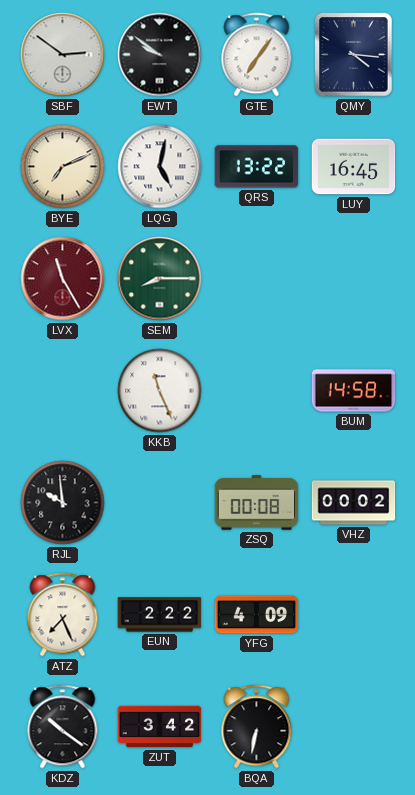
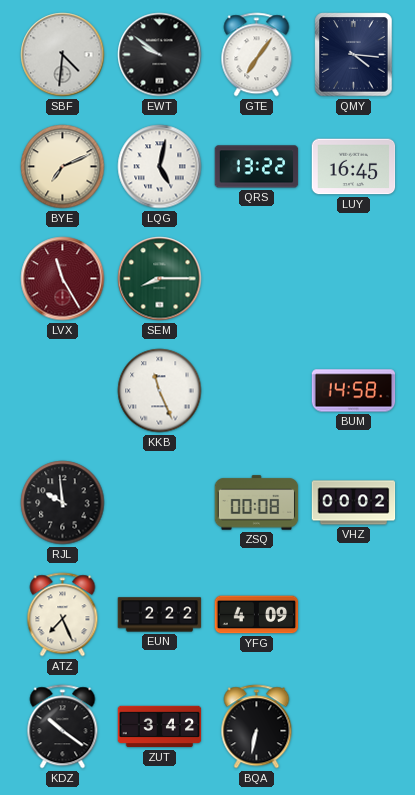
SBF: 2:51 -> 4:31 (63, 55)
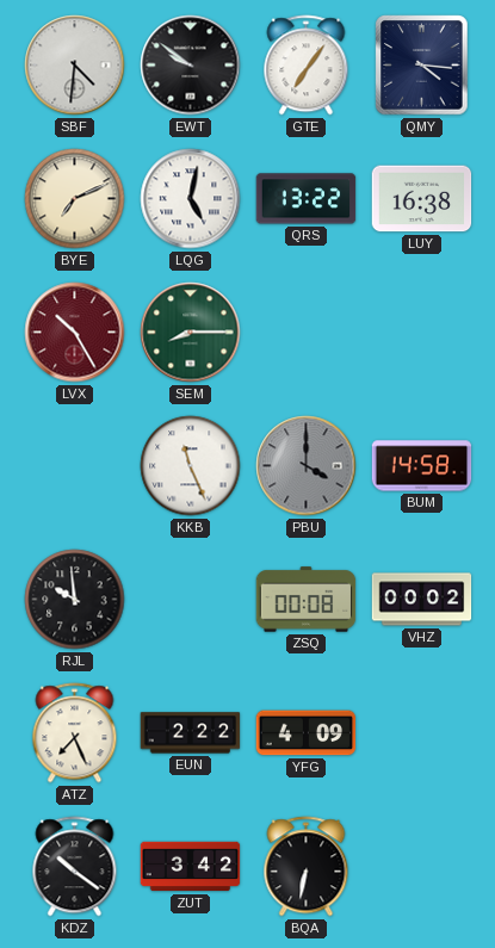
LUY: 16:45 -> 16:38 (422, 199)
LVX: 11:25 -> 10:25 (75, 333)
PBU: none -> 4:00 (307, 466)
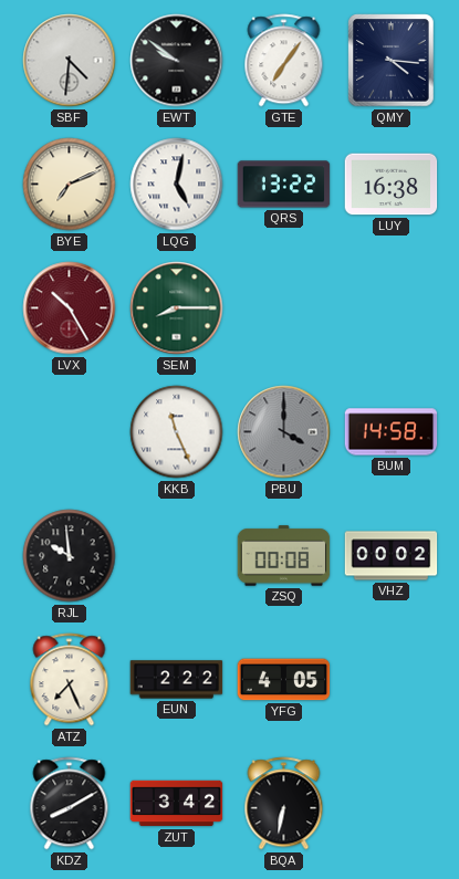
YFG: 4:09 -> 4:05 (284, 680)
KDZ: 10:21 -> 8:10 (70, 804)
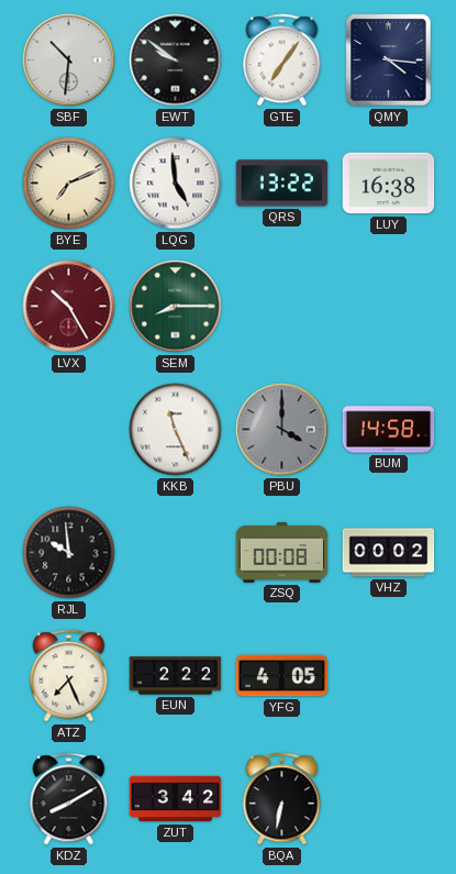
SBF: 4:31 -> 10:31 (69, 60)
LQG: 5:02 -> 4:59 (176, 184)
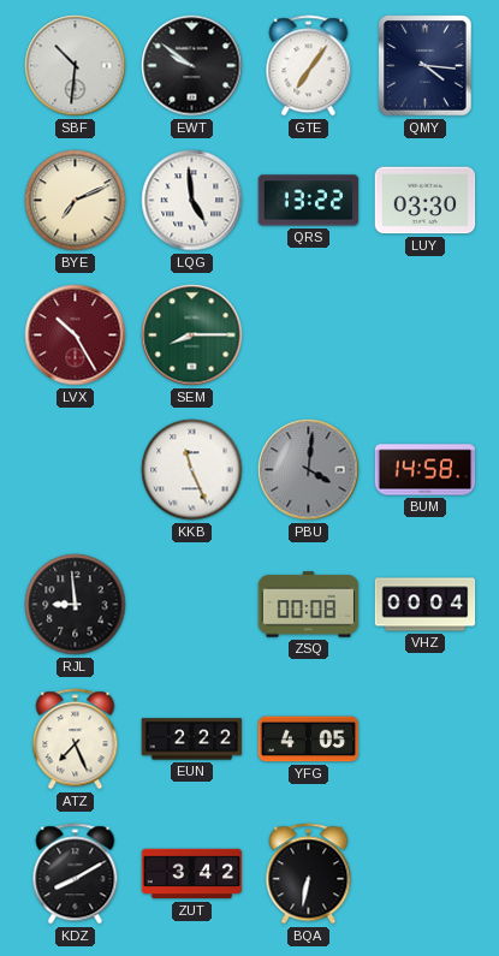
LUY: 16:38 -> 03:30 (426, 201)
PBU: 4:00 -> 4:01 (309, 470)
RJL: 9:59 -> 8:59 (76, 605)
VHZ: 00:02 -> 00:04 (426, 605)
